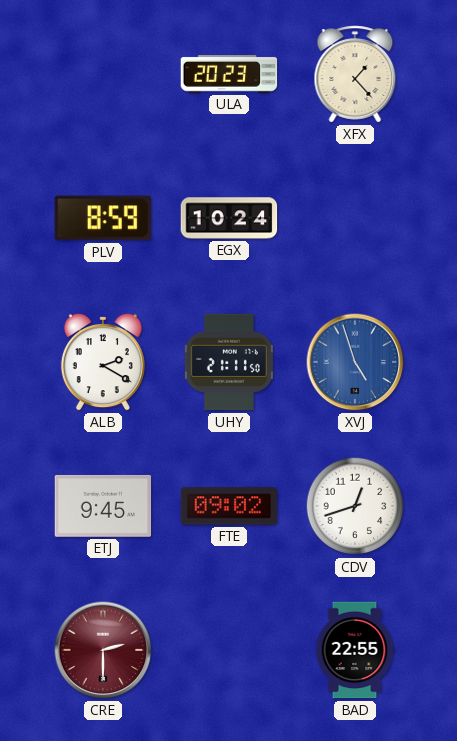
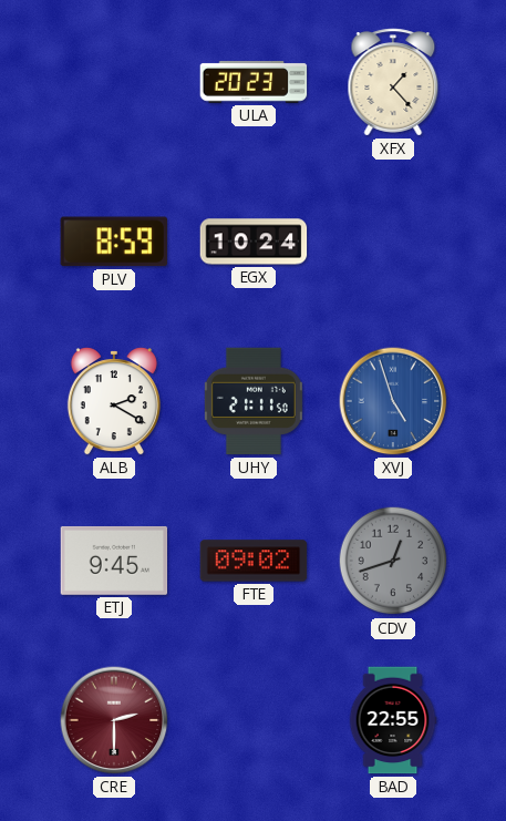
CDV dial: white -> grey (393, 561)
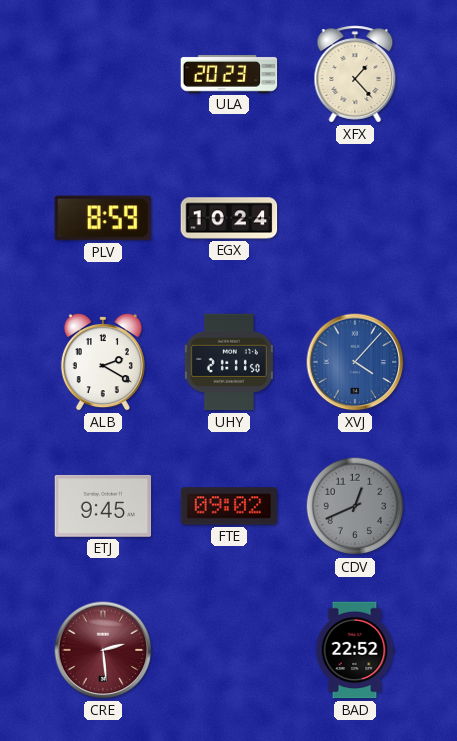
XVJ: 4:57 -> 4:07 (355, 362)
CDV: 12:42 -> 12:41 (355, 506)
CRE: 2:30 -> 2:29 (103, 650)
BAD: 22:55 -> 22:52 (355, 650)
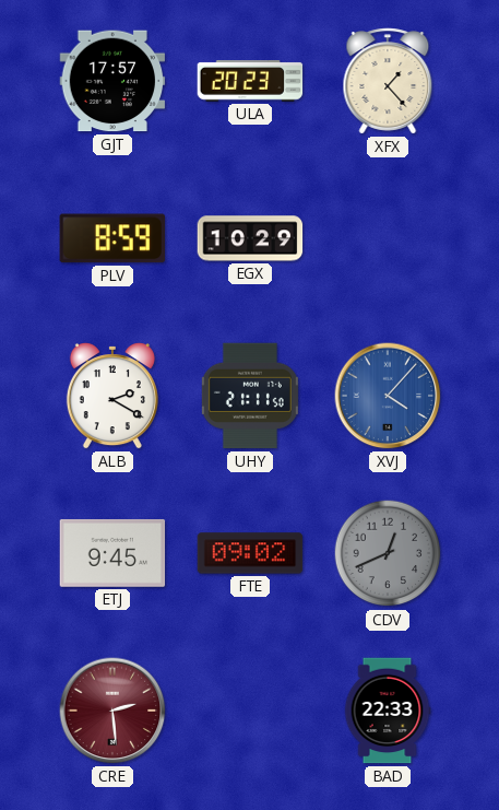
GJT: none -> 17:57 (112, 81)
EGX: 10:24 -> 10:29 (250, 238)
BAD: 22:52 -> 22:33 (388, 711)
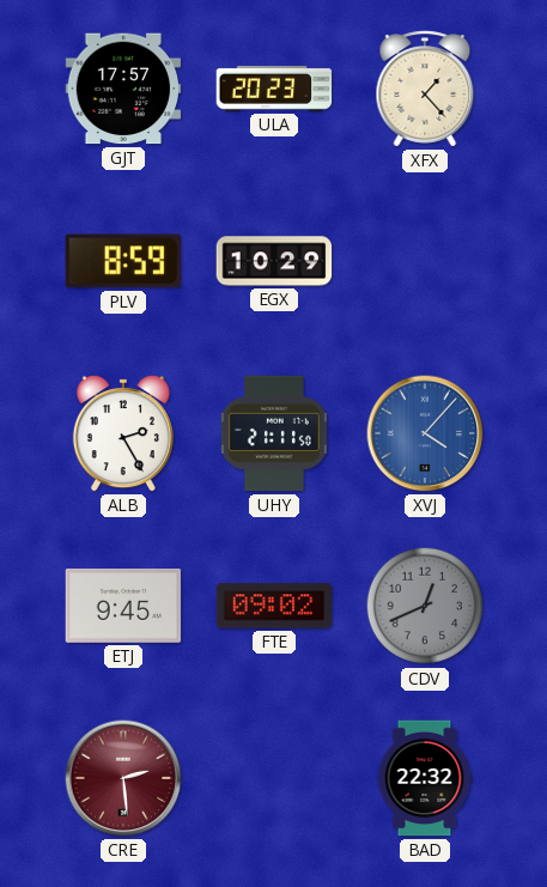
ALB: 2:20 -> 2:25 (123, 435)
BAD: 22:33 -> 22:32 (425, 778)
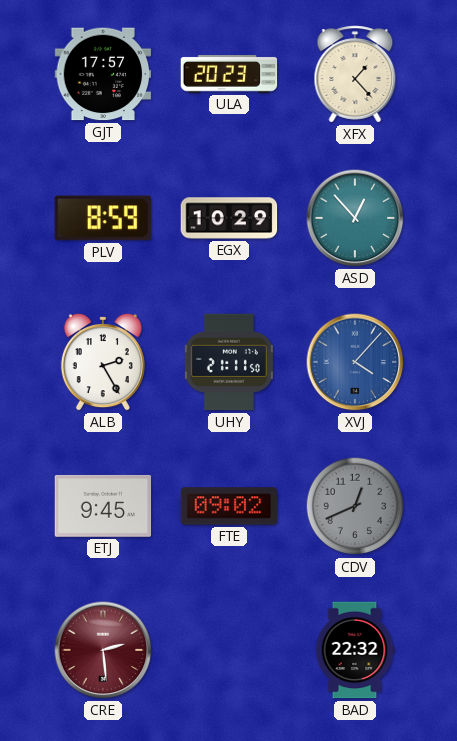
ASD: none -> 12:53 (355, 218)
